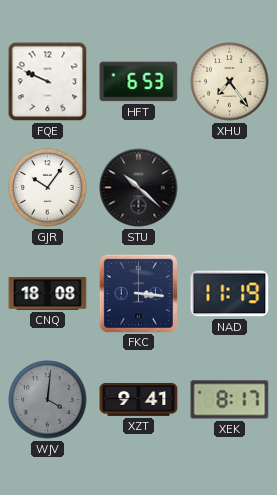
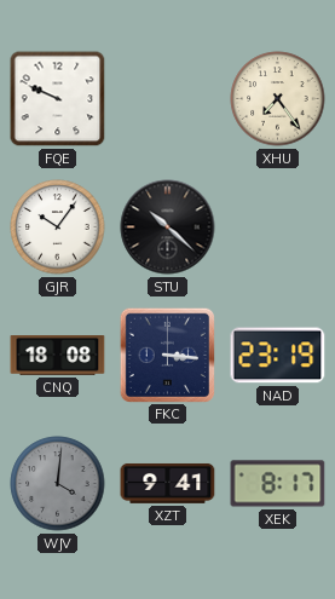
HFT: 6:53 -> none (139, 82)
NAD: 11:19 -> 23:19 (278, 356)
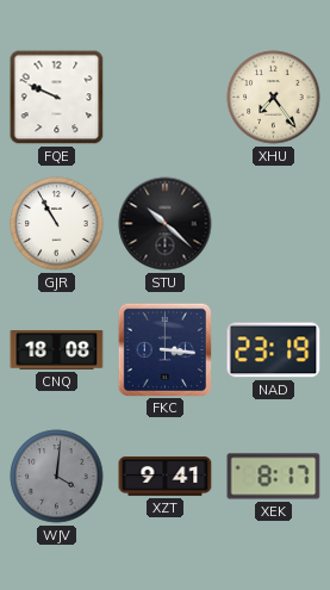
GJR: 10:06 -> 10:55 (57, 224)
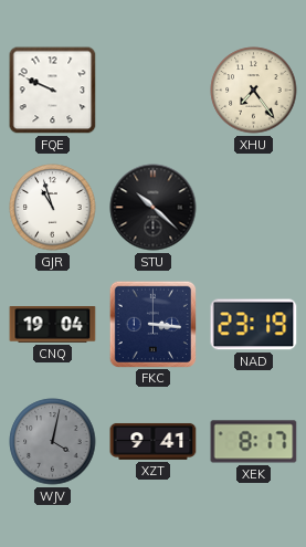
GJR: 10:55 -> 10:57 (53, 208)
CNQ: 18:08 -> 19:04 (53, 325)
WJV: 4:01 -> 4:02 (53, 442)
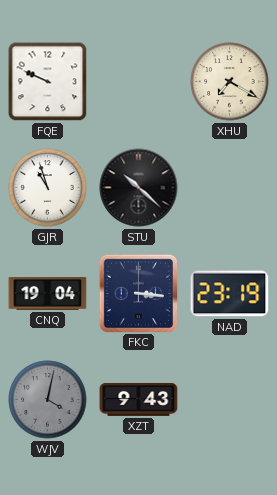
XHU: 7:24 -> 7:20 (230, 82)
XZT: 9:41 -> 9:43 (139, 400)
XEK: 8:17 -> none (254, 442)
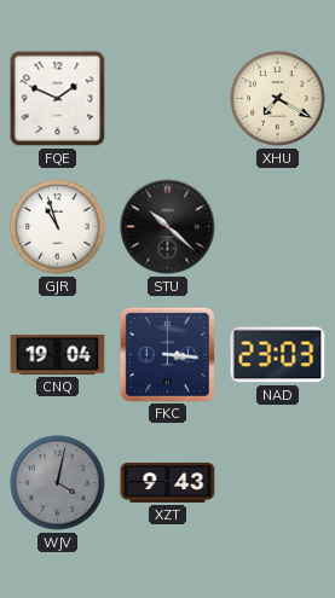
FQE: 9:49 -> 1:49 (58, 99)
NAD: 23:19 -> 23:03 (278, 355)
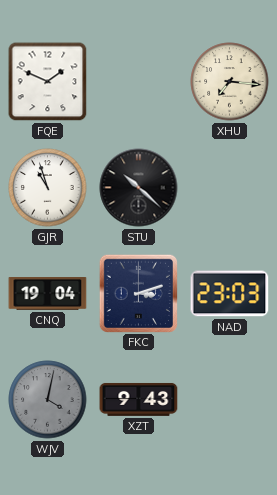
XHU: 7:20 -> 7:16 (230, 82)
FKC: 3:16 -> 3:12 (138, 293)
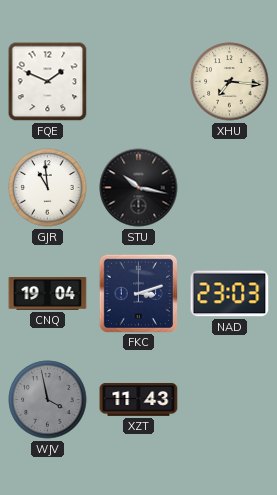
GJR: 10:57 -> 10:59 (48, 188)
STU: 10:22 -> 10:17 (139, 188)
WJV: 4:02 -> 3:58 (48, 400)
XZT: 9:43 -> 11:43 (139, 400)
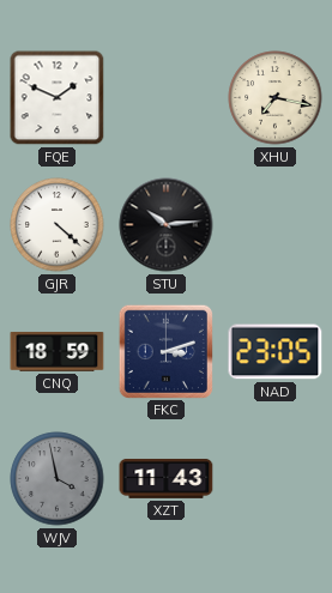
XHU: 7:16 -> 7:17 (276, 98)
GJR: 10:59 -> 4:22 (58, 225)
STU: 10:17 -> 10:14 (167, 225)
CNQ: 19:04 -> 18:59 (58, 352)
NAD: 23:03 -> 23:05 (276, 352)
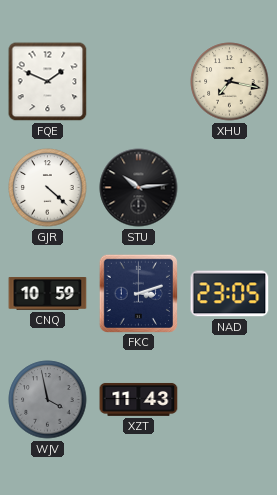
CNQ: 18:59 -> 10:59 (48, 294)
